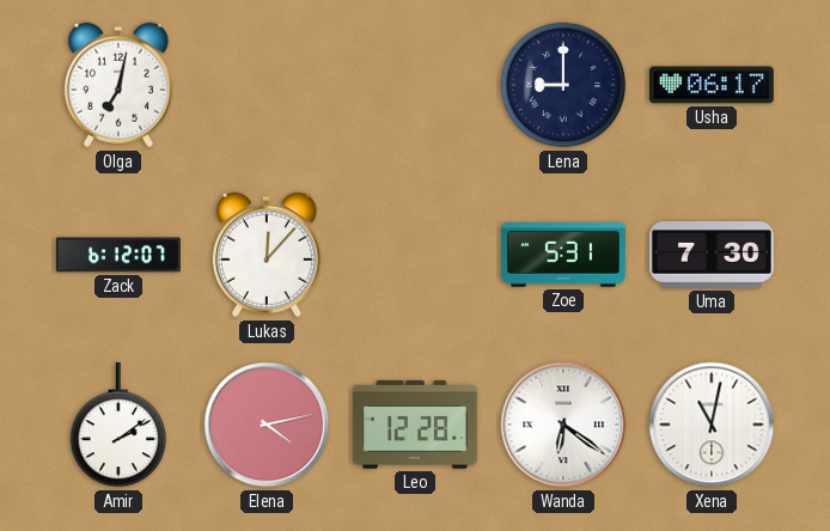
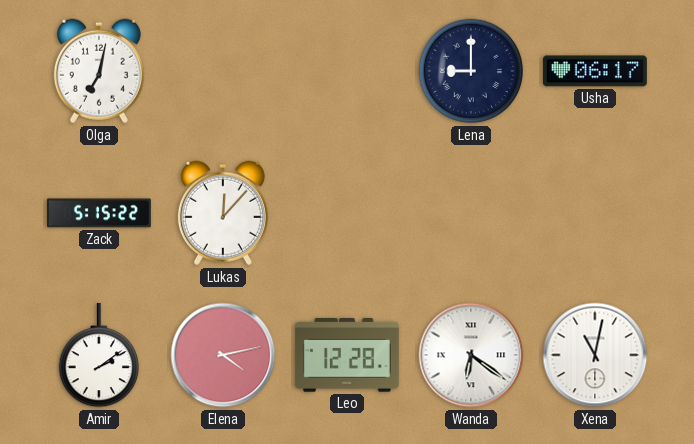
Zack: 6:12 -> 5:15 (99, 213)
Zoe: 5:31 -> none (563, 255)
Uma: 7:30 -> none (712, 255)
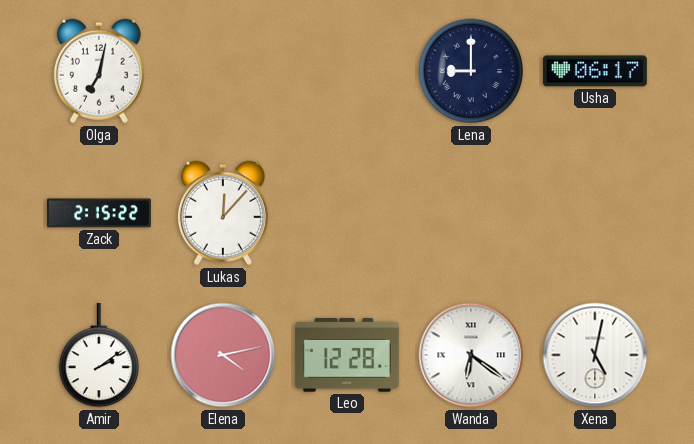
Zack: 5:15 -> 2:15 (99, 213)
Xena: 11:02 -> 5:02 (595, 355)
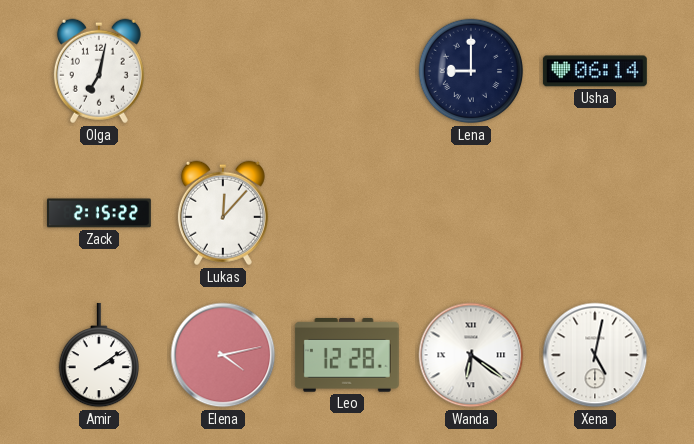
Usha: 06:17 -> 06:14 (595, 71)
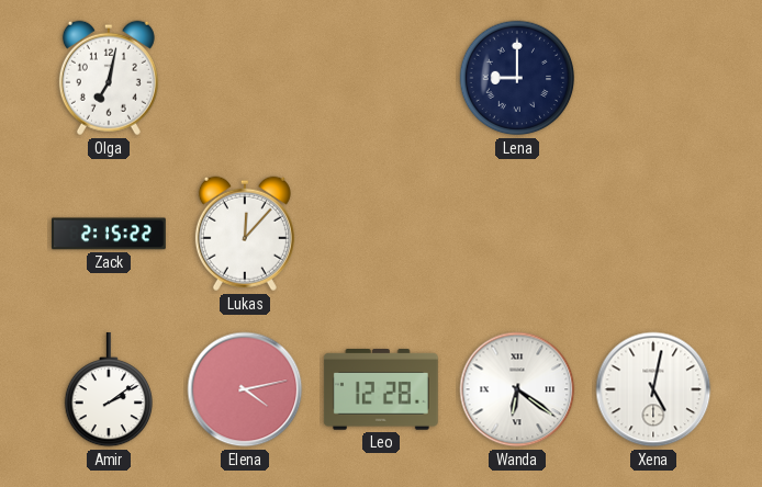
Usha: 06:14 -> none (595, 71)
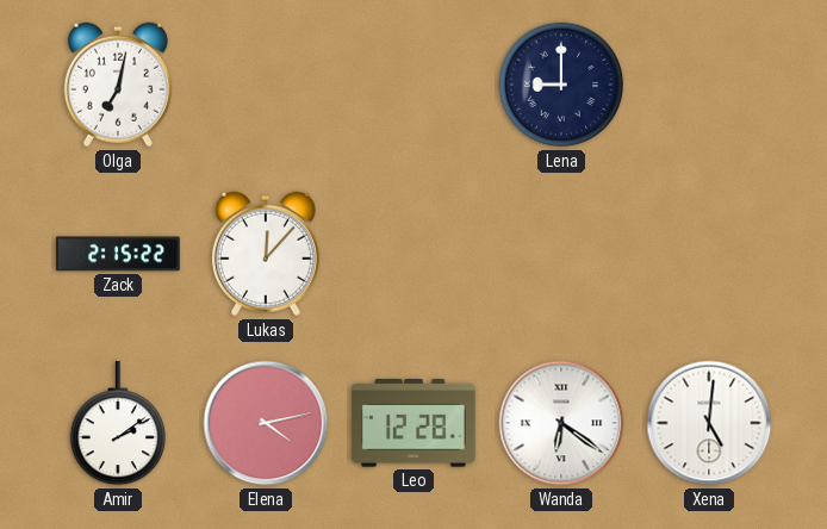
Xena: 5:02 -> 5:01 (709, 423)
